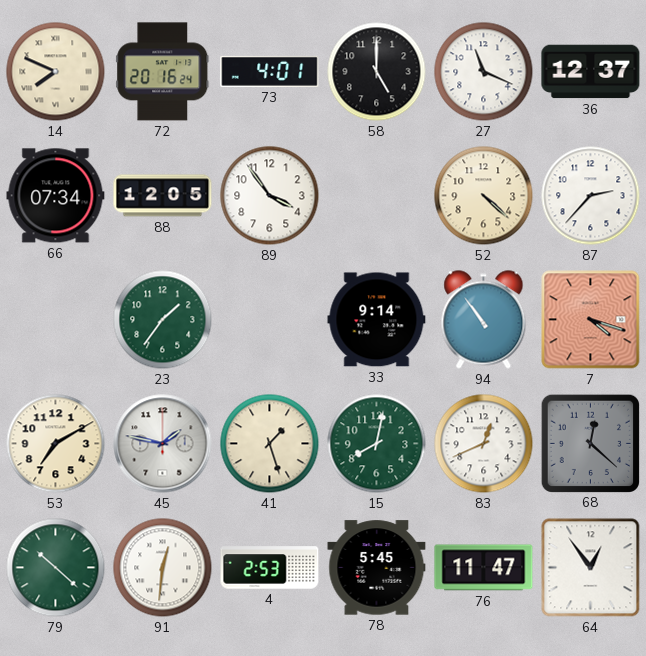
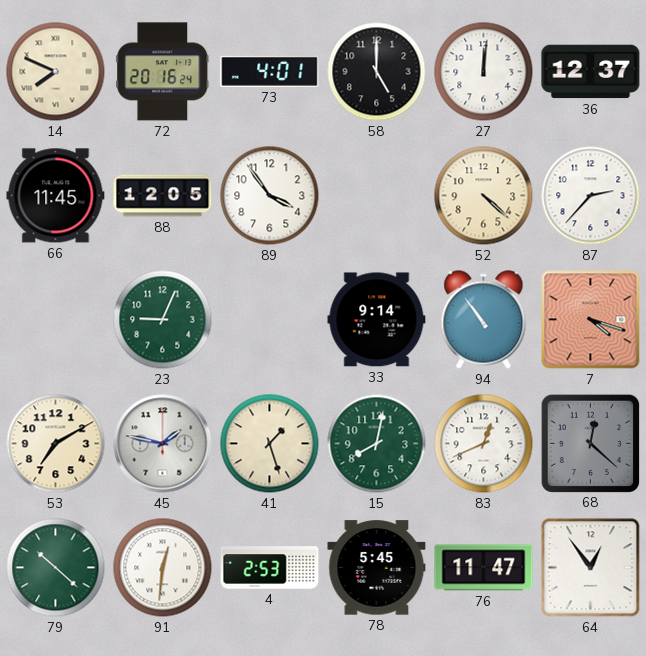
27: 11:19 -> 12:01 (484, 72)
66: 07:34 -> 11:45 (56, 196)
23: 1:36 -> 9:04 (163, 320)
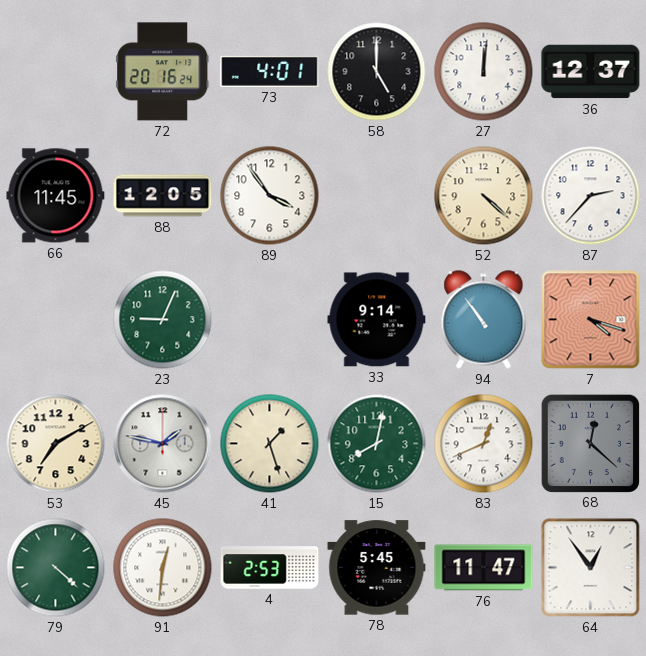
14: 7:49 -> none (56, 72)
79: 10:22 -> 4:22 (56, 568)
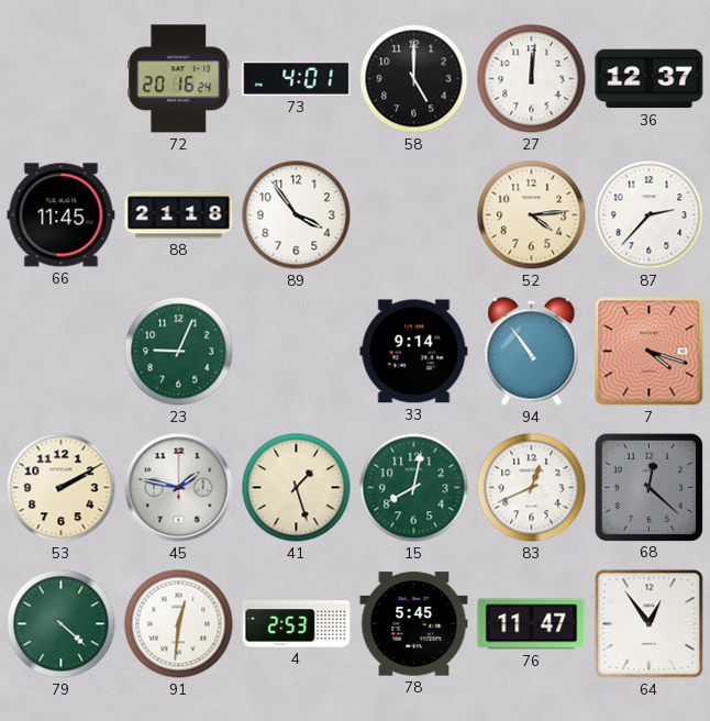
88: 12:05 -> 21:18 (179, 215)
52: 4:22 -> 4:14 (532, 215)
53: 7:10 -> 2:10 (62, 488)
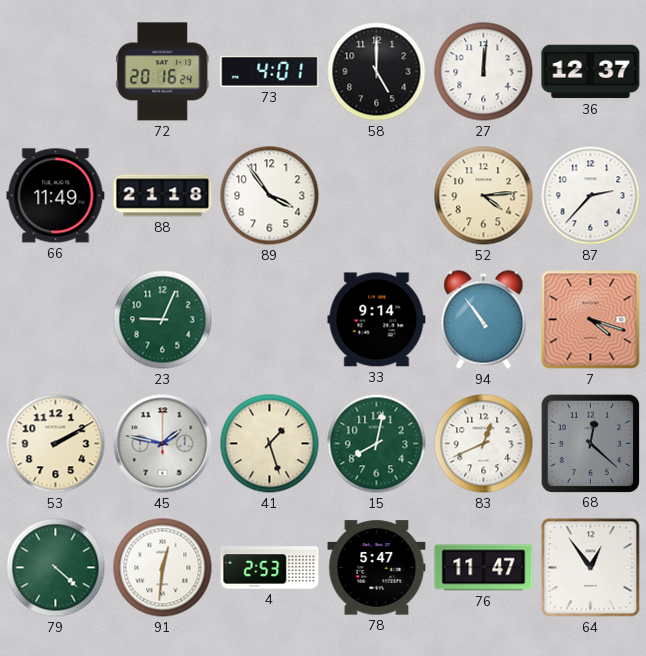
66: 11:45 -> 11:49 (56, 196)
78: 5:45 -> 5:47 (377, 568)
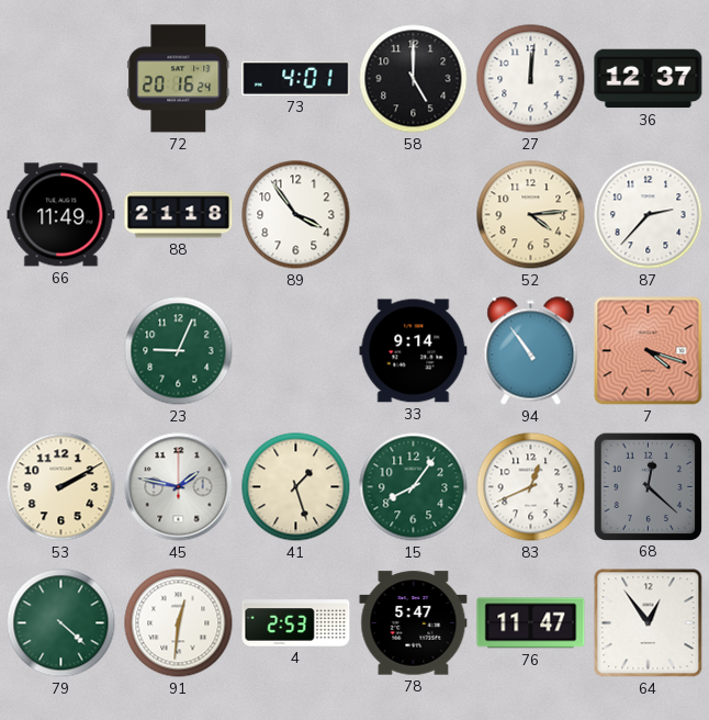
15: 8:02 -> 8:06 (414, 487)
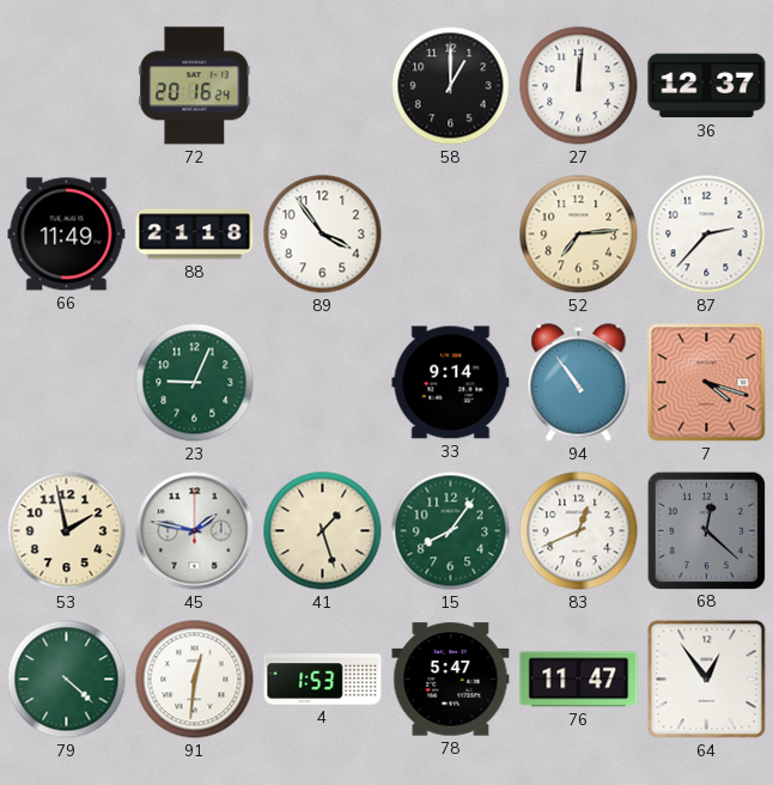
73: 4:01 -> none (296, 78)
58: 5:00 -> 1:00 (451, 86)
52: 4:14 -> 7:14 (579, 235)
53: 2:10 -> 1:58 (67, 531)
4: 2:53 -> 1:53 (323, 680)
